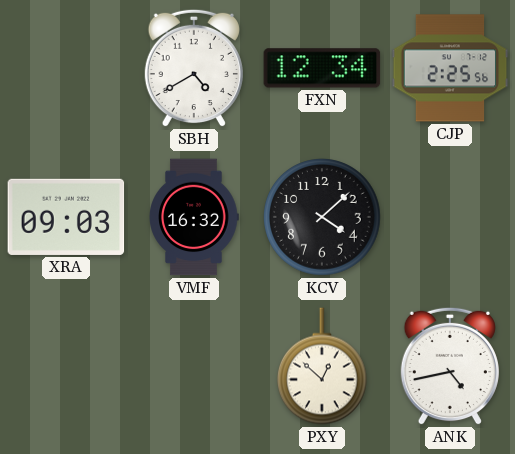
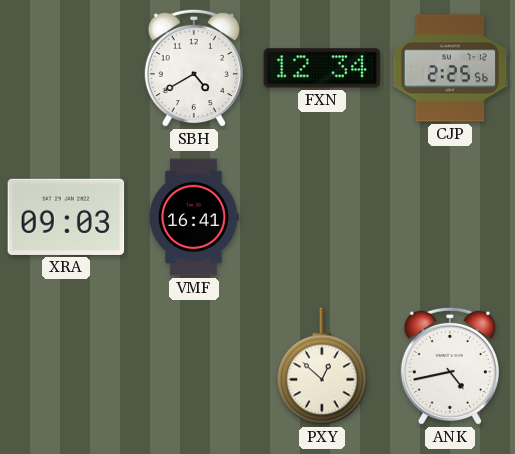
VMF: 16:32 -> 16:41 (194, 217)
KCV: 4:08 -> none (322, 217)
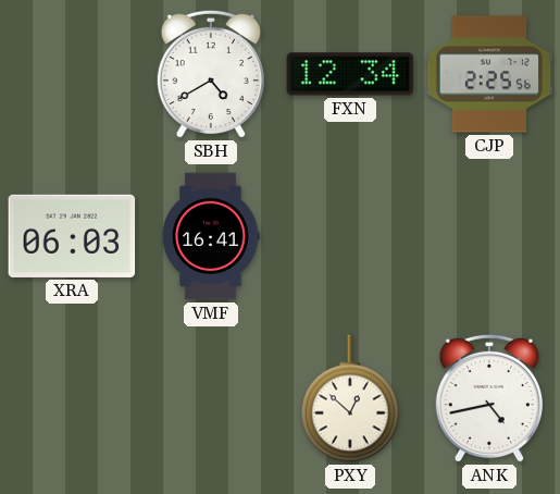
XRA: 09:03 -> 06:03 (72, 236)
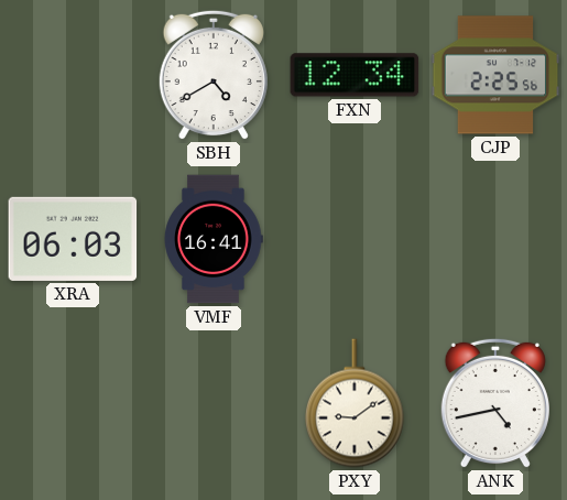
PXY: 12:52 -> 9:09 (356, 403)
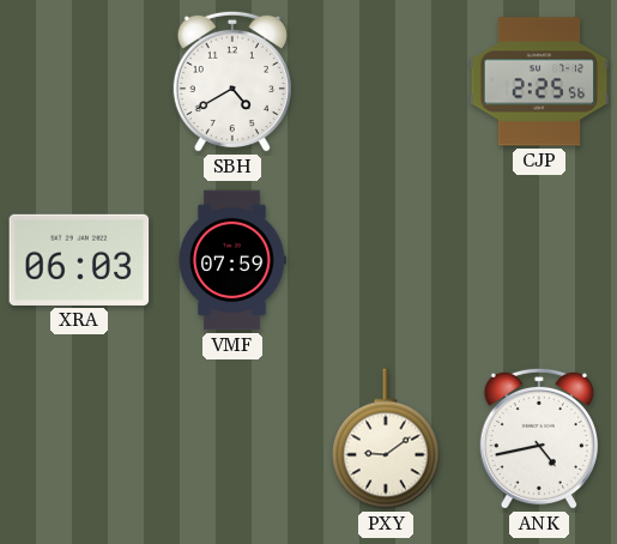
FXN: 12:34 -> none (355, 75)
VMF: 16:41 -> 07:59 (232, 260)
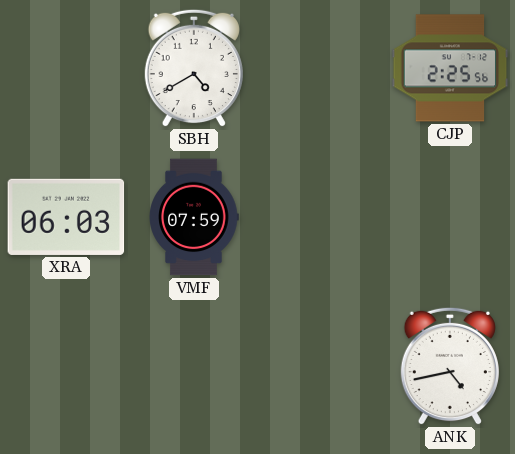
PXY: 9:09 -> none (387, 439)
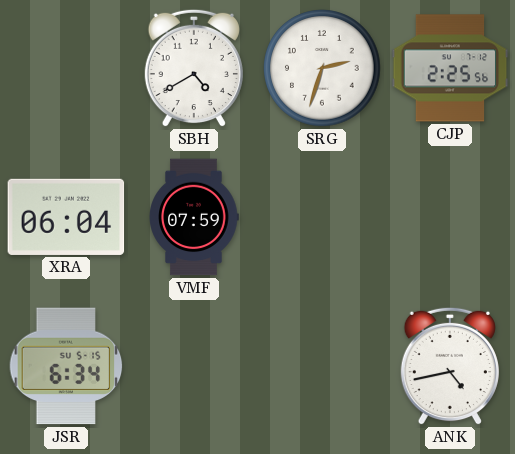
SRG: none -> 2:33 (322, 68)
XRA: 06:03 -> 06:04 (66, 217)
JSR: none -> 6:34 (66, 366)
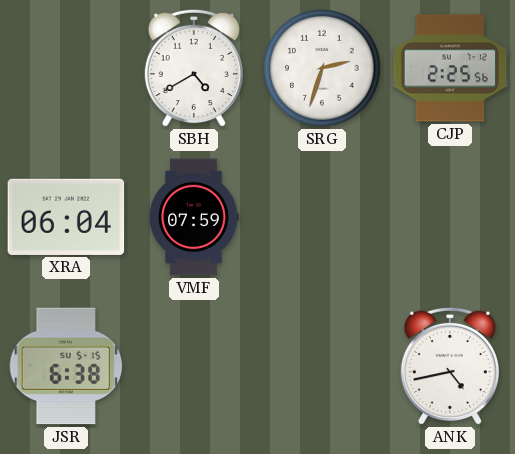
JSR: 6:34 -> 6:38 (66, 366)
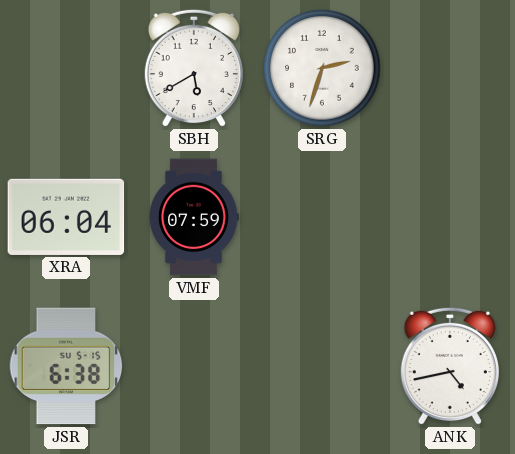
SBH: 4:40 -> 5:40 (194, 68)
CJP: 2:25 -> none (450, 68)
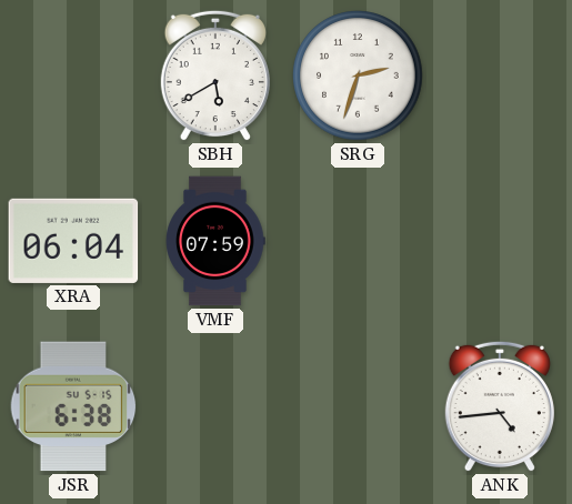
ANK: 4:43 -> 4:44 (500, 406)
